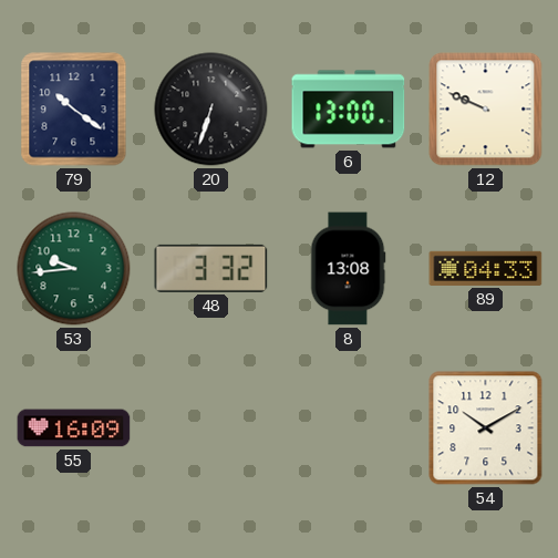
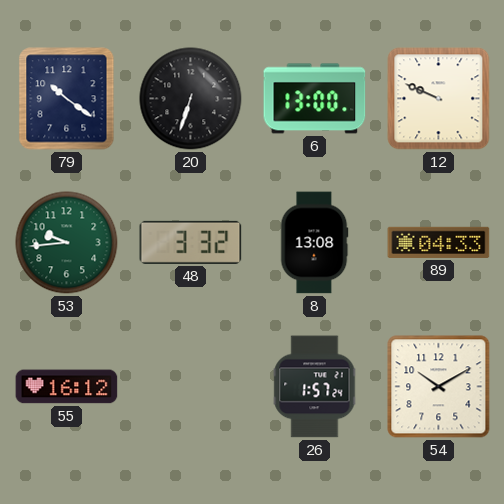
55: 16:09 -> 16:12 (67, 387)
26: none -> 1:57 (315, 387)
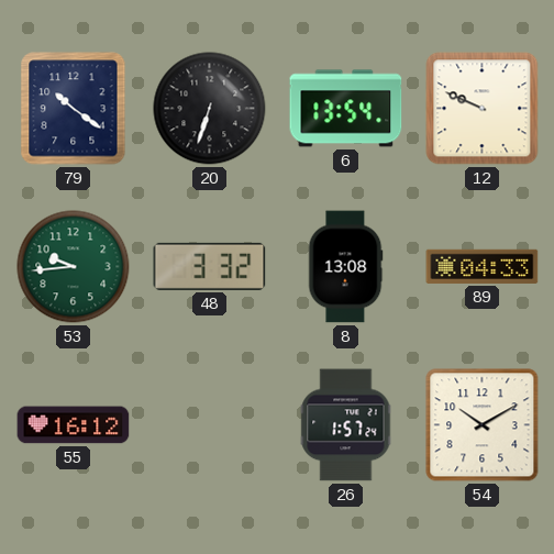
6: 13:00 -> 13:54 (346, 109)
